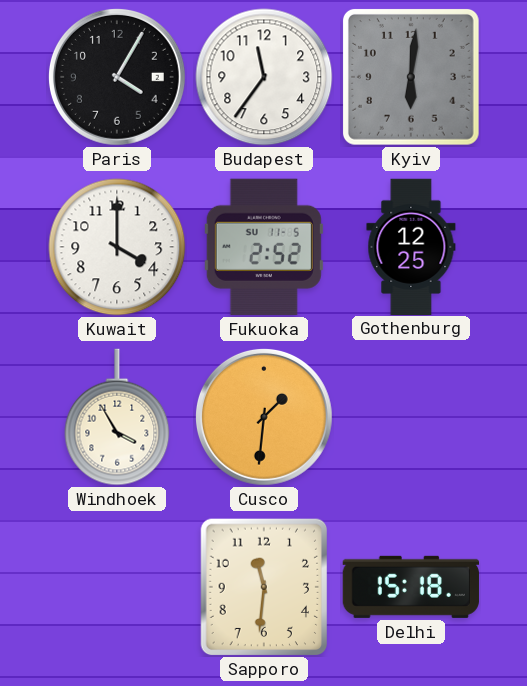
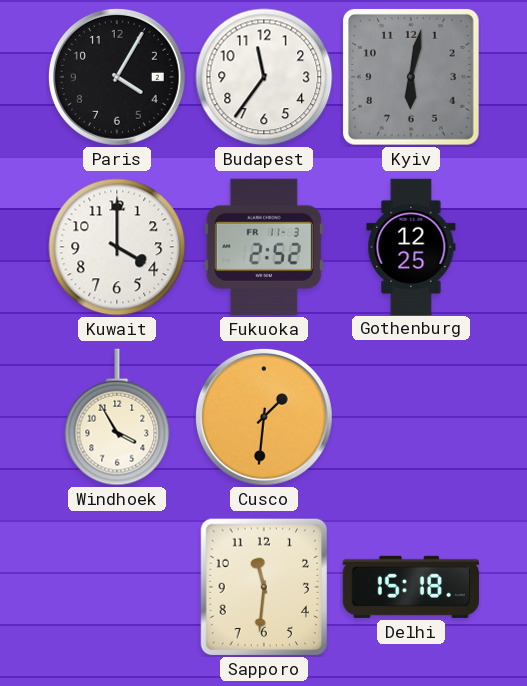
Kyiv: 6:01 -> 6:02 (411, 77)
Fukuoka date: SU 11-5 -> FR 11-3 (264, 247)
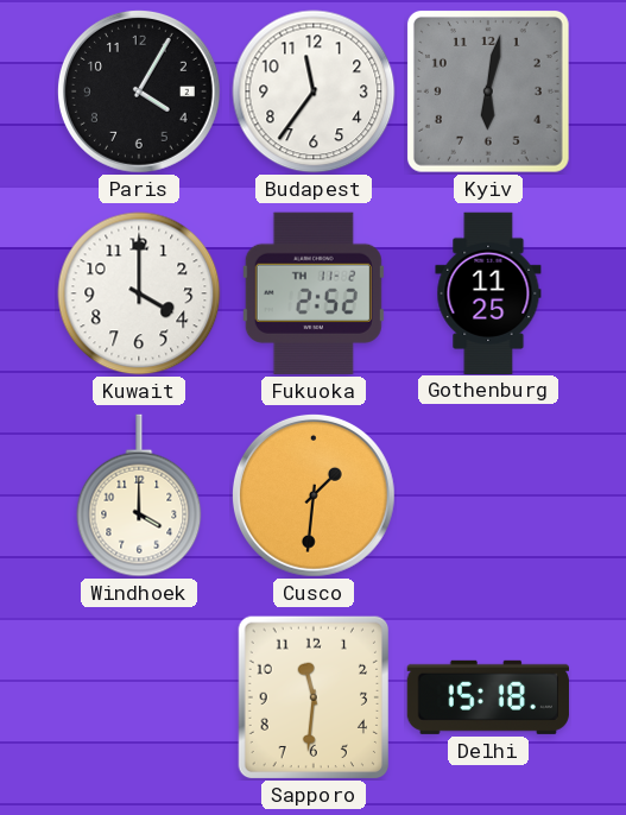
Fukuoka date: FR 11-3 -> TH 11-2 (314, 293)
Gothenburg: 12:25 -> 11:25 (488, 292)
Windhoek: 3:55 -> 4:00 (139, 495)
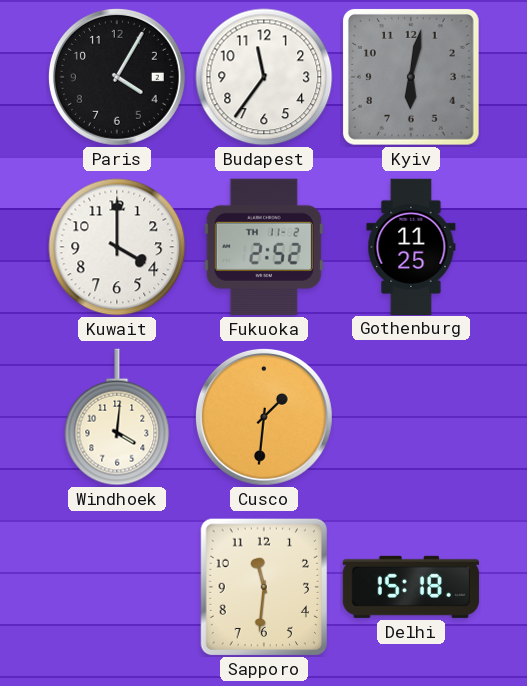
Windhoek: 4:00 -> 4:01 (117, 417)
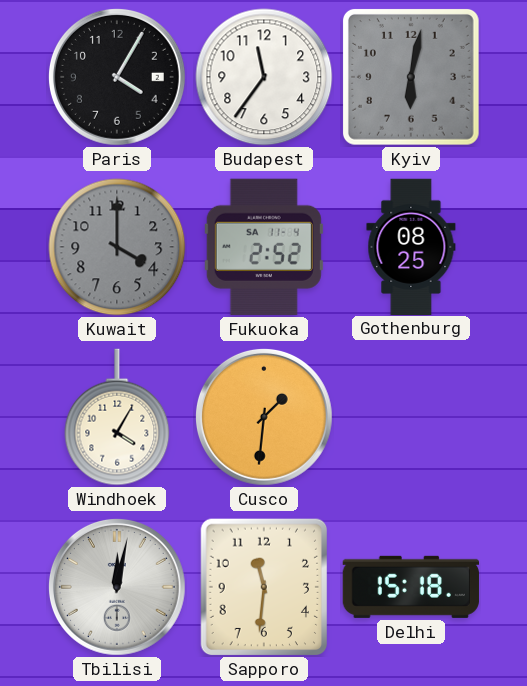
Kuwait dial: white -> grey (117, 247)
Fukuoka date: TH 11-2 -> SA 11-4 (264, 247)
Gothenburg: 11:25 -> 08:25 (411, 246)
Windhoek: 4:01 -> 4:05 (117, 417)
Tbilisi: none -> 12:02 (117, 587)
